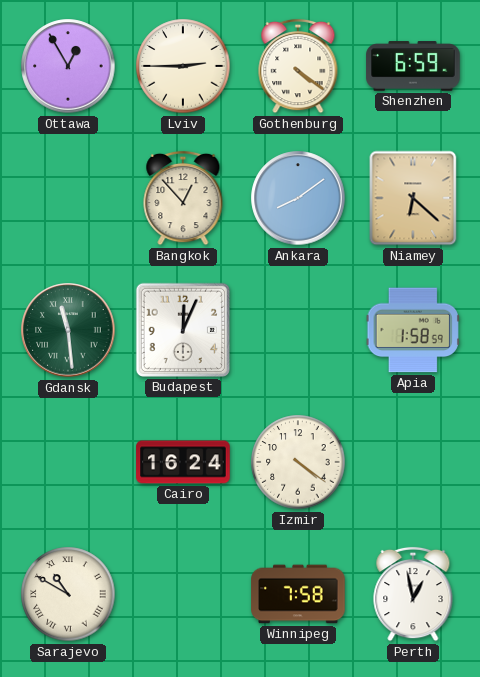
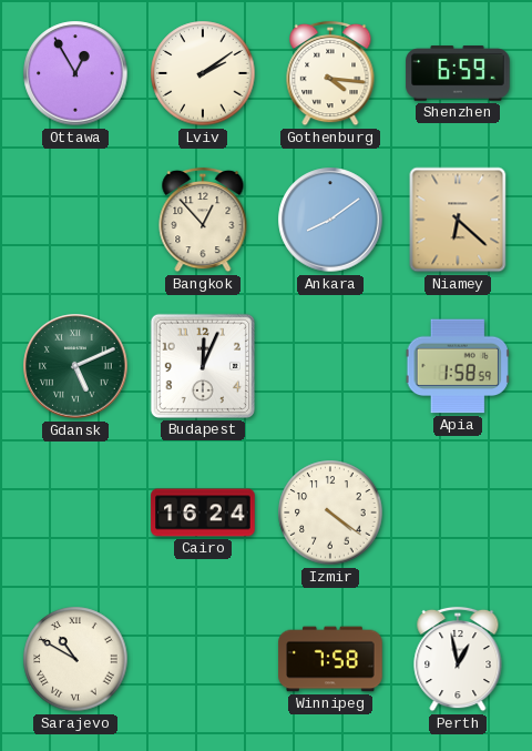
Lviv: 2:45 -> 2:09 (203, 73)
Gothenburg: 4:21 -> 4:16 (330, 73)
Gdansk: 11:29 -> 5:11 (75, 366)
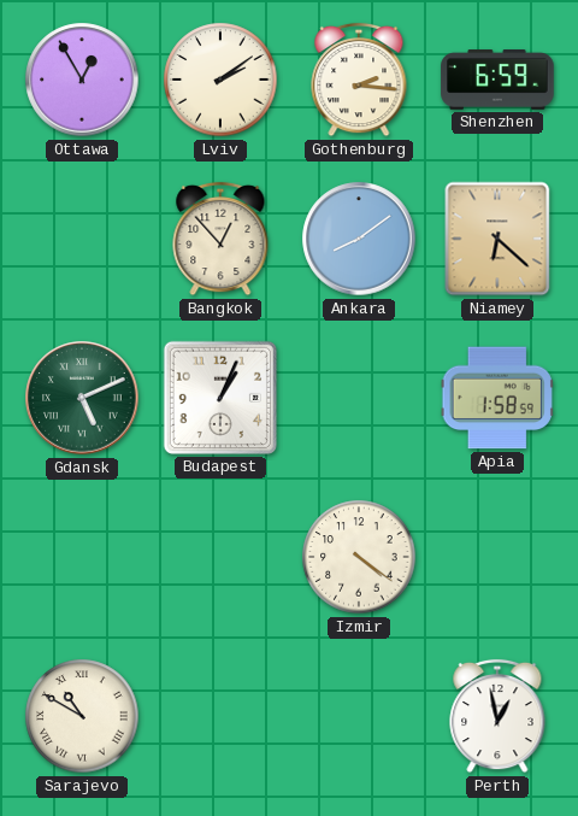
Gothenburg: 4:16 -> 2:16 (359, 80)
Budapest: 12:04 -> 1:04 (220, 398)
Cairo: 16:24 -> none (203, 512)
Winnipeg: 7:58 -> none (330, 659)
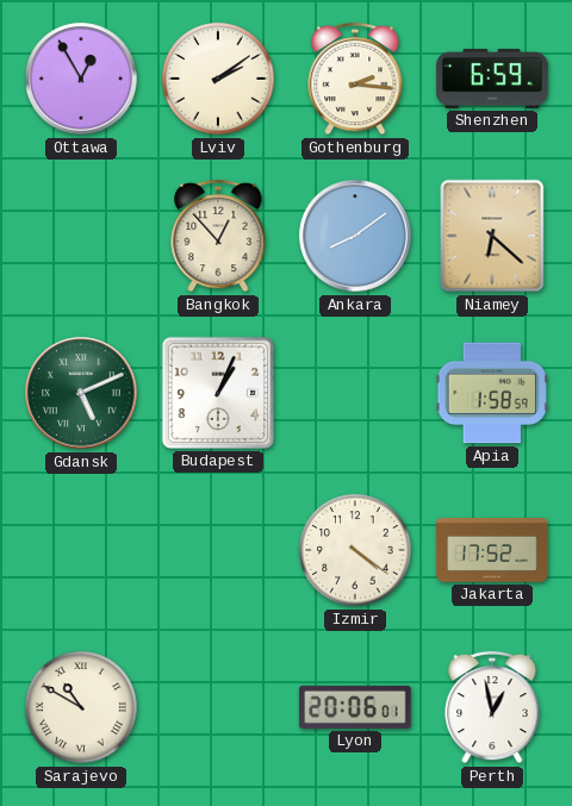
Jakarta: none -> 17:52 (492, 551)
Lyon: none -> 20:06 (355, 707)
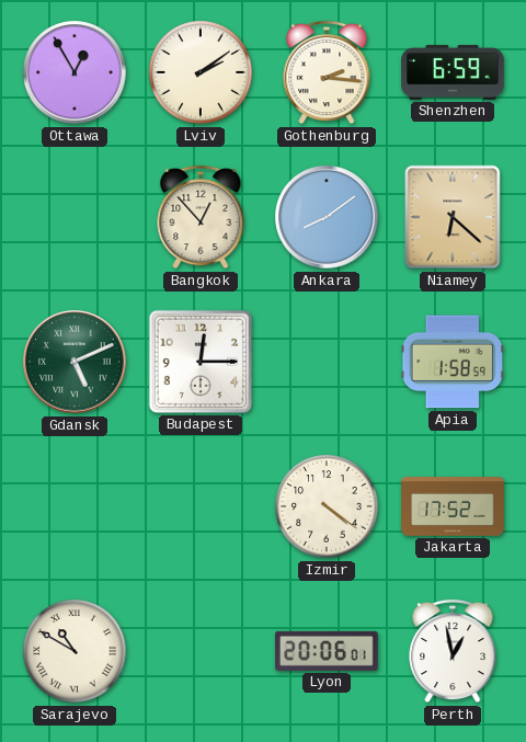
Budapest: 1:04 -> 12:15 (201, 362)
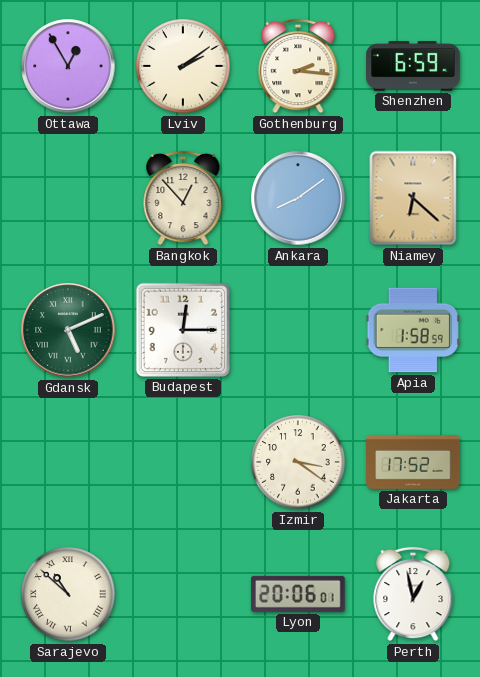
Izmir: 4:21 -> 3:21 (298, 462)
Sarajevo: 10:50 -> 10:52 (68, 594)
